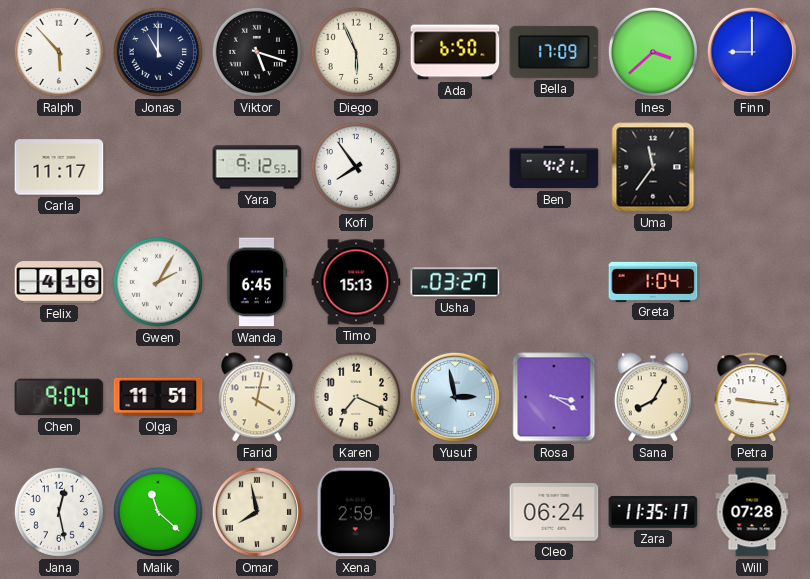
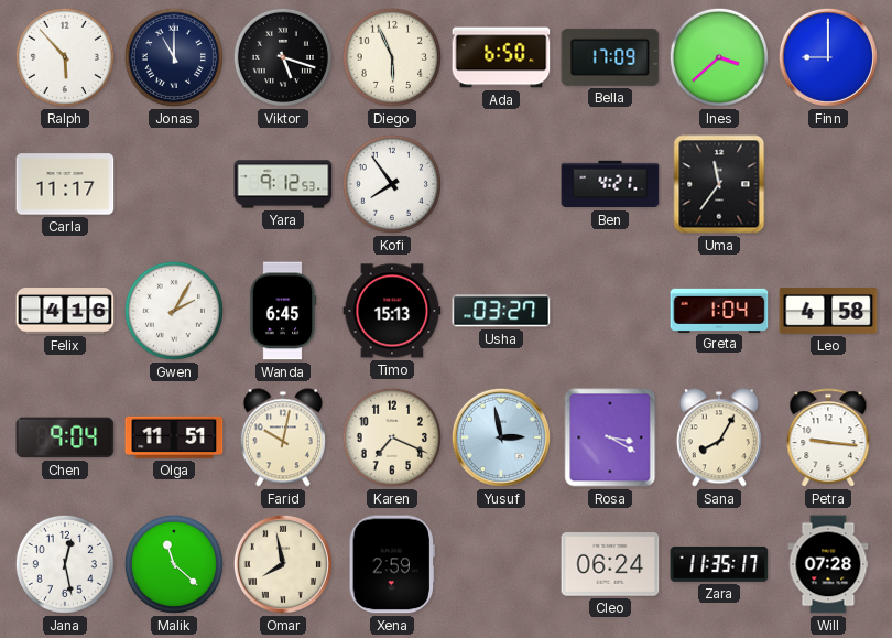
Leo: none -> 4:58 (828, 311)
Farid: 4:02 -> 10:02 (283, 437)
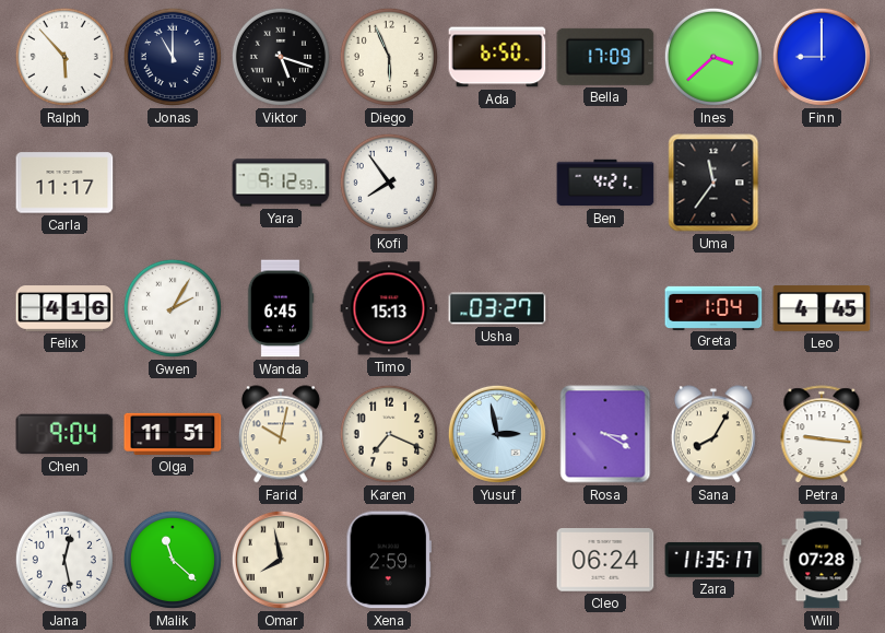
Leo: 4:58 -> 4:45 (822, 308)
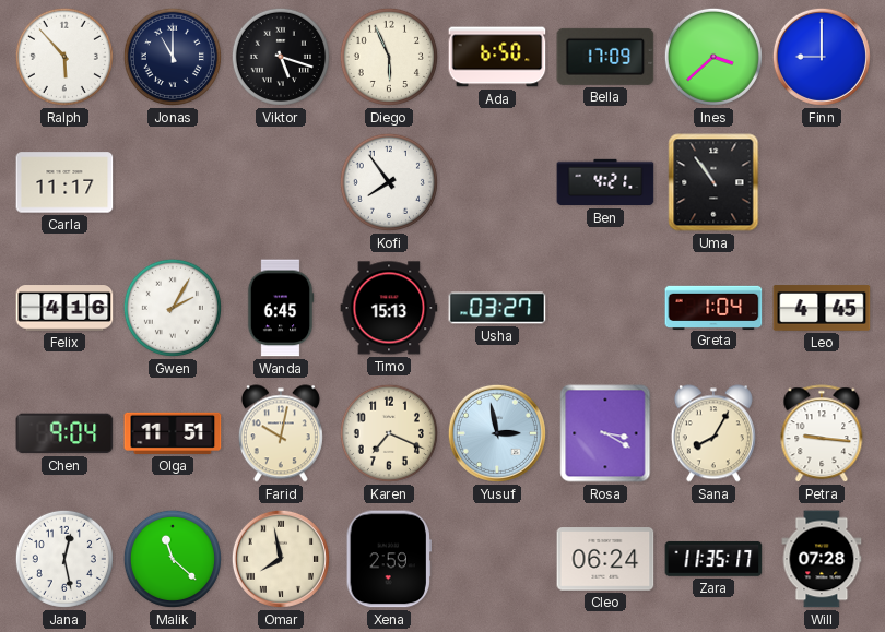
Yara: 9:12 -> none (281, 183)
Uma: 11:36 -> 10:54 (713, 182)
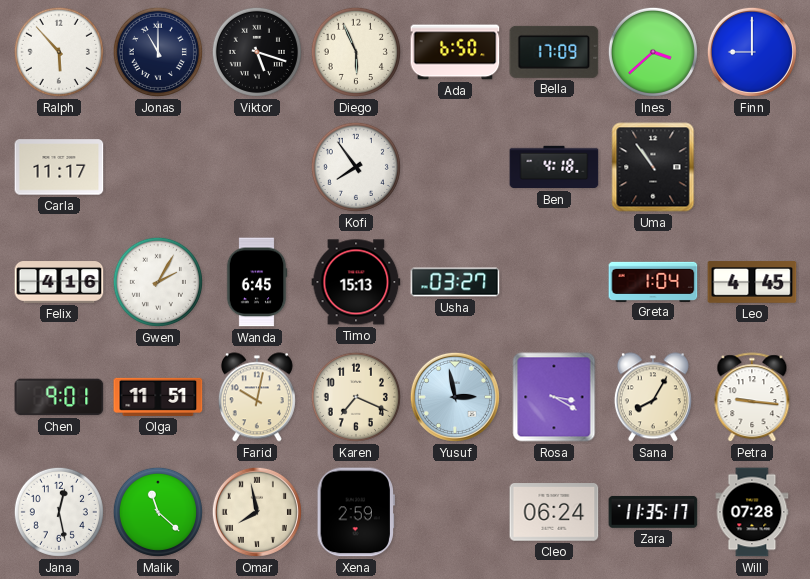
Ben: 4:21 -> 4:18 (554, 167)
Chen: 9:04 -> 9:01 (59, 397)
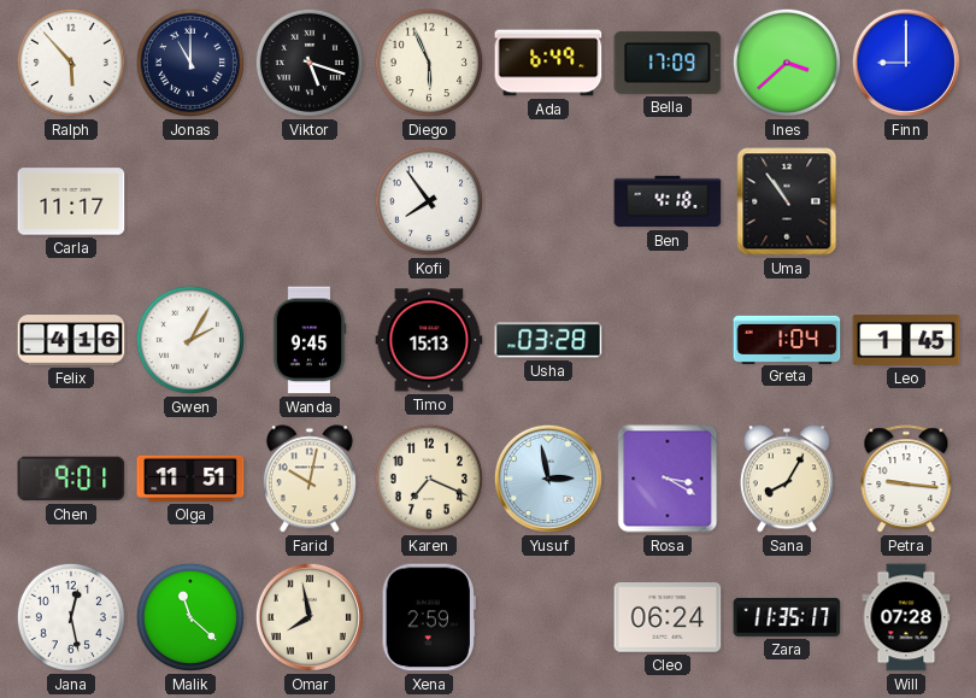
Ada: 6:50 -> 6:49 (548, 63)
Wanda: 6:45 -> 9:45 (310, 340)
Usha: 03:27 -> 03:28 (548, 340)
Leo: 4:45 -> 1:45 (906, 340)
